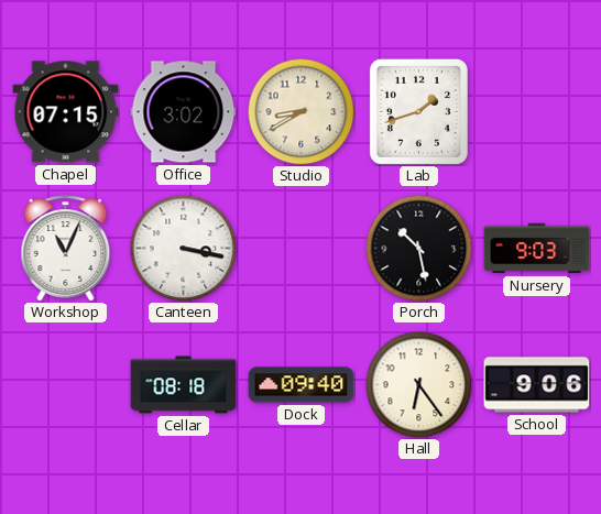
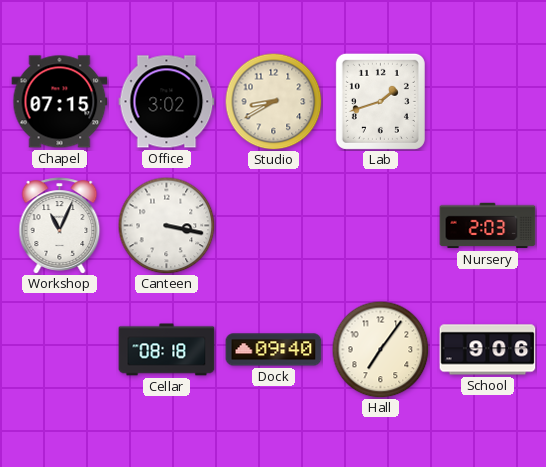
Porch: 10:28 -> none (418, 248)
Nursery: 9:03 -> 2:03 (488, 226)
Hall: 6:24 -> 7:06 (380, 349)
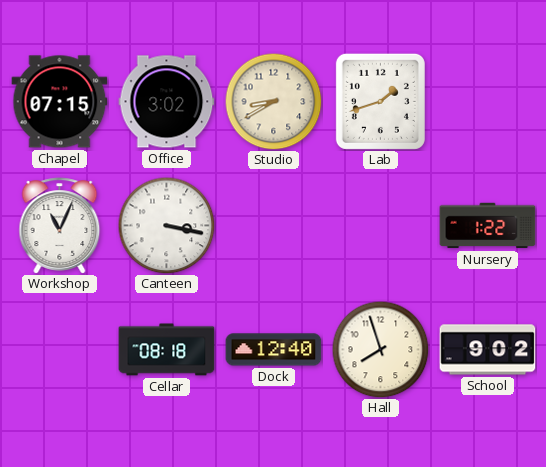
Nursery: 2:03 -> 1:22 (488, 226)
Dock: 09:40 -> 12:40 (274, 350)
Hall: 7:06 -> 7:57 (380, 349)
School: 9:06 -> 9:02 (488, 350)
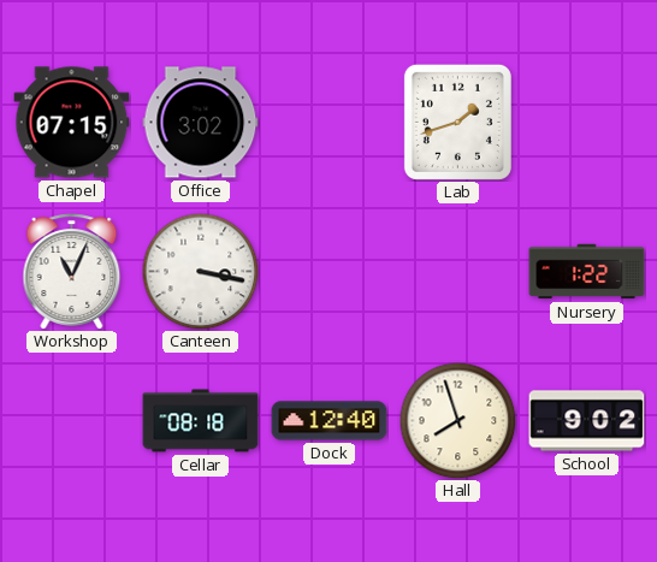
Studio: 8:40 -> none (273, 101)
